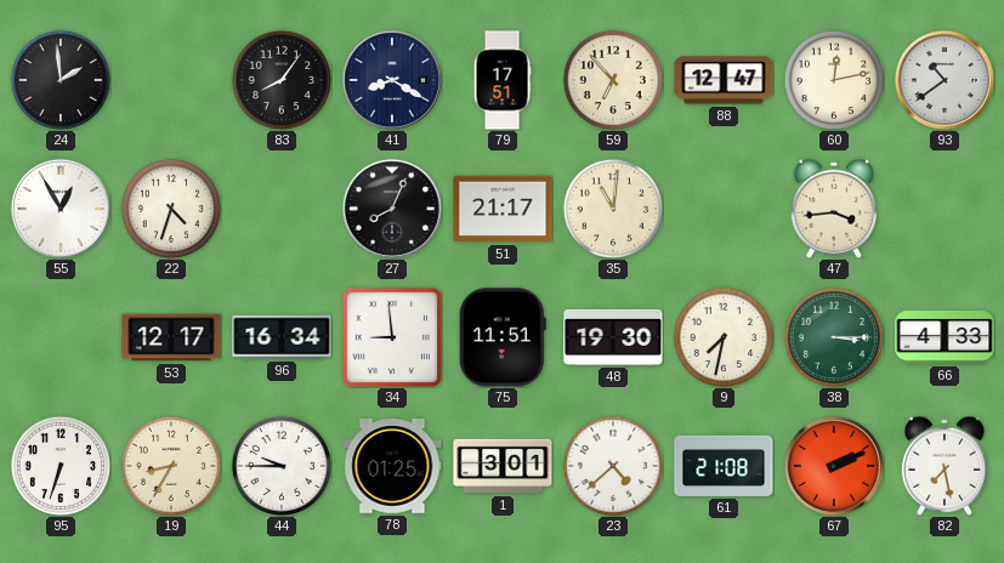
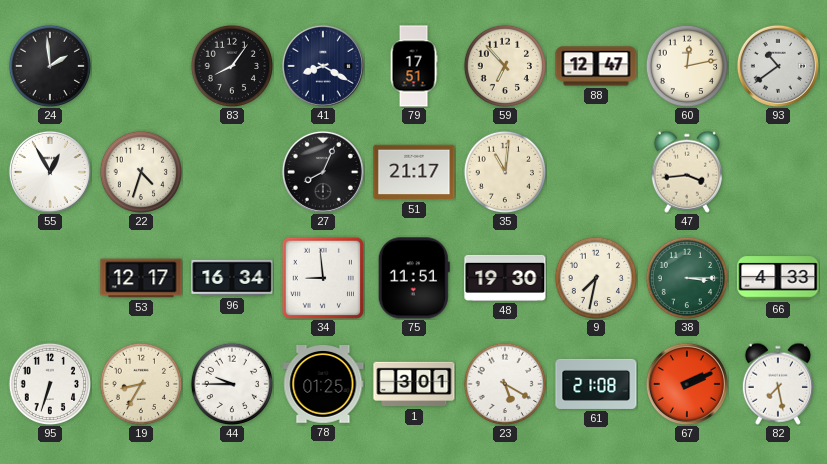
23: 4:38 -> 5:20 (504, 383)
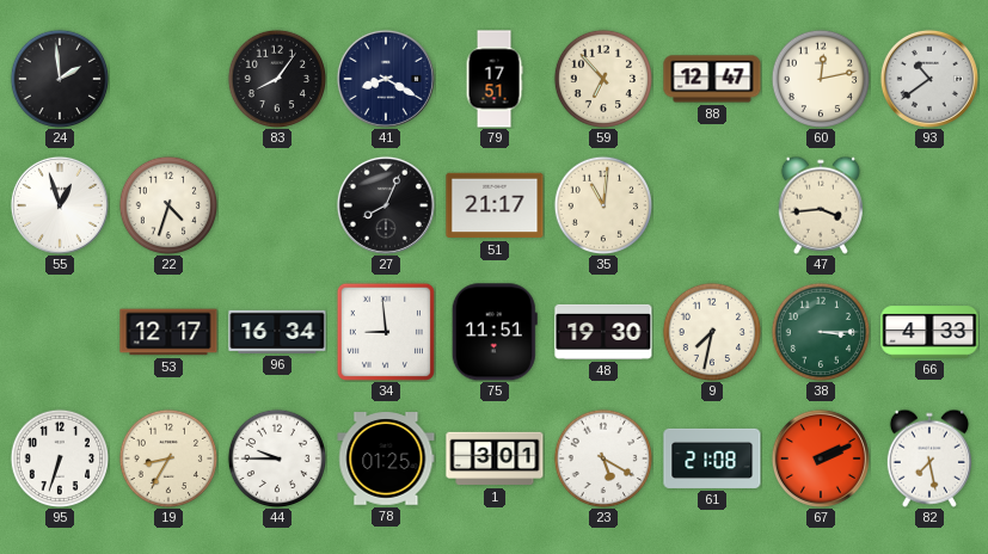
55: 12:55 -> 12:57 (60, 205)
